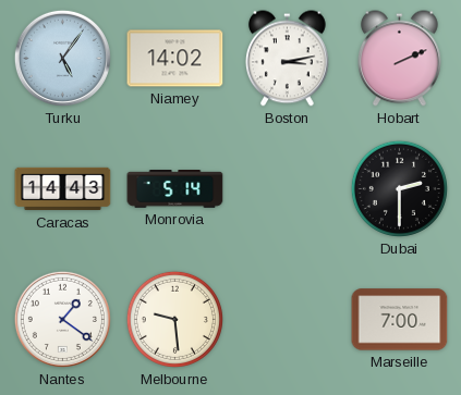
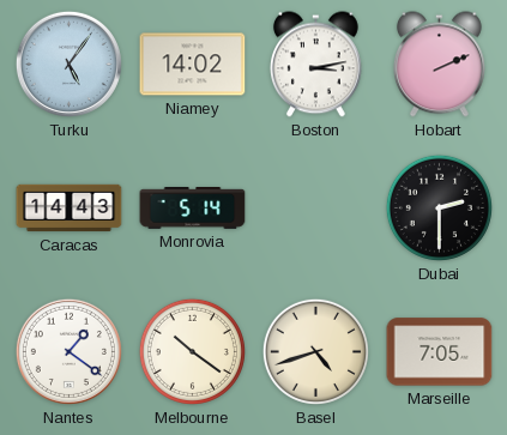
Melbourne: 9:29 -> 10:21 (192, 351)
Basel: none -> 4:42 (315, 351)
Marseille: 7:00 -> 7:05 (440, 352)
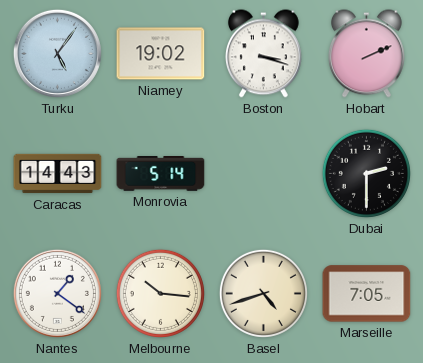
Niamey: 14:02 -> 19:02 (161, 54)
Boston: 3:13 -> 3:18 (263, 54)
Melbourne: 10:21 -> 10:16 (160, 293)
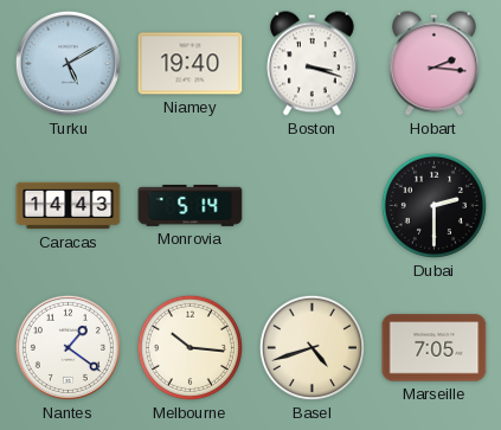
Turku: 5:06 -> 5:10 (68, 63)
Niamey: 19:02 -> 19:40 (191, 64)
Hobart: 2:11 -> 2:16 (433, 64)
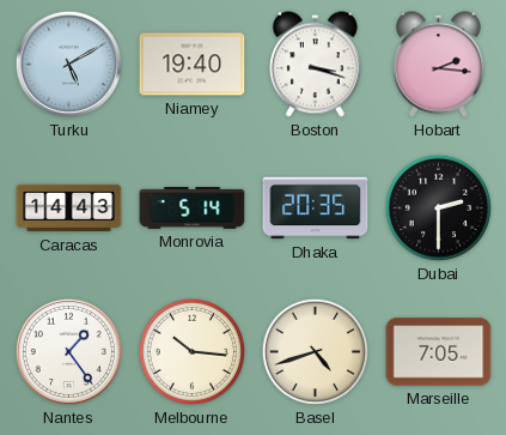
Dhaka: none -> 20:35 (316, 209)
Nantes: 1:21 -> 1:24 (68, 351)
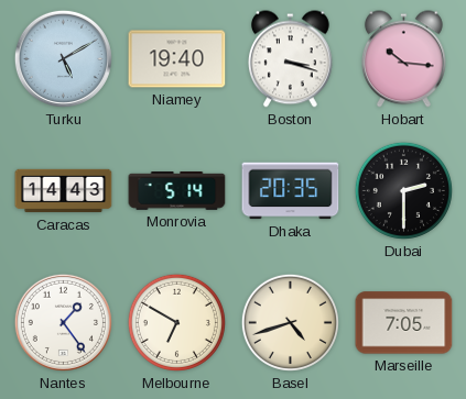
Hobart: 2:16 -> 10:16 (403, 59)
Melbourne: 10:16 -> 6:50 (176, 322)
